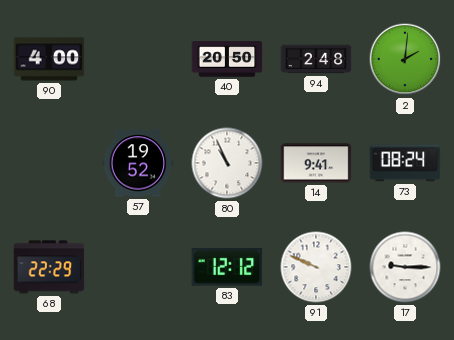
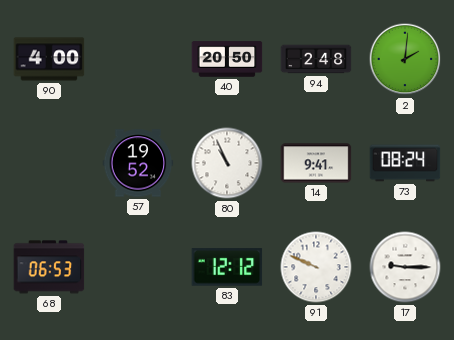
68: 22:29 -> 06:53 (49, 267)
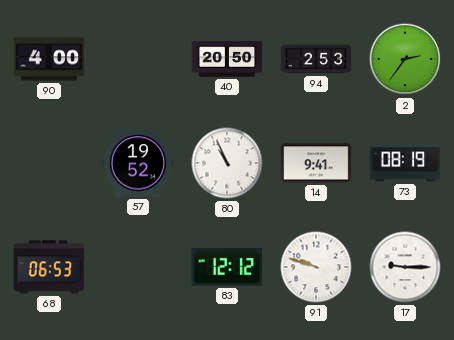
94: 2:48 -> 2:53 (316, 59)
2: 2:01 -> 2:36 (405, 59)
73: 08:24 -> 08:19 (405, 163)
91: 9:49 -> 9:48 (316, 267)
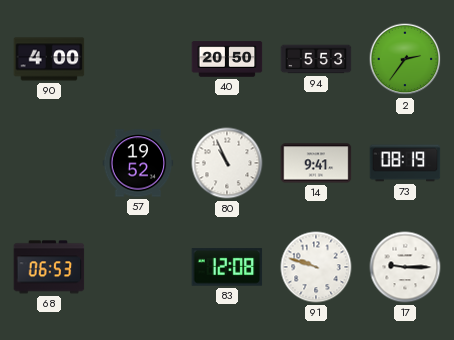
94: 2:53 -> 5:53 (316, 59)
83: 12:12 -> 12:08 (227, 267)
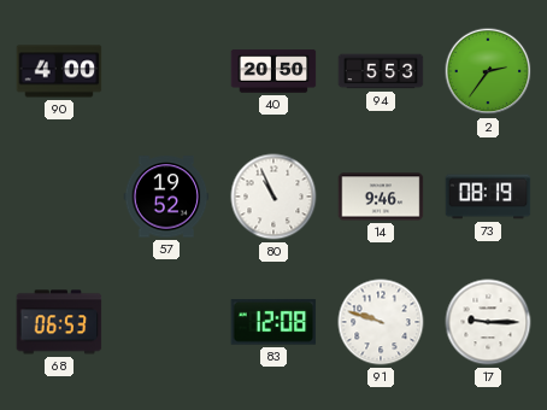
14: 9:41 -> 9:46 (381, 197)
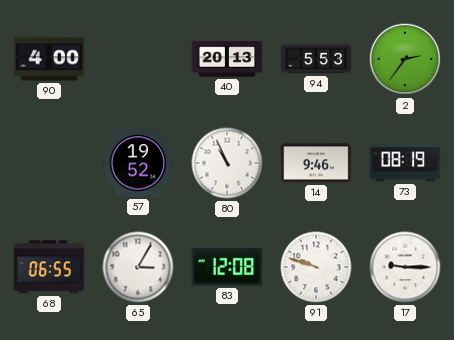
40: 20:50 -> 20:13 (227, 59)
68: 06:53 -> 06:55 (49, 267)
65: none -> 3:05 (138, 267)
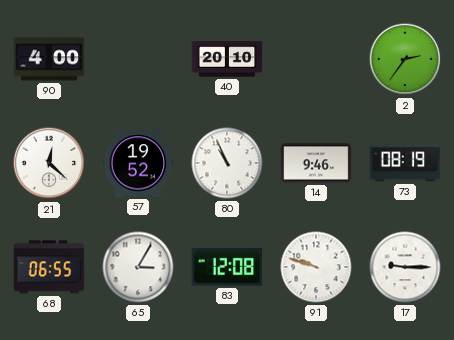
40: 20:13 -> 20:10 (227, 59)
94: 5:53 -> none (316, 59)
21: none -> 12:22 (49, 163)
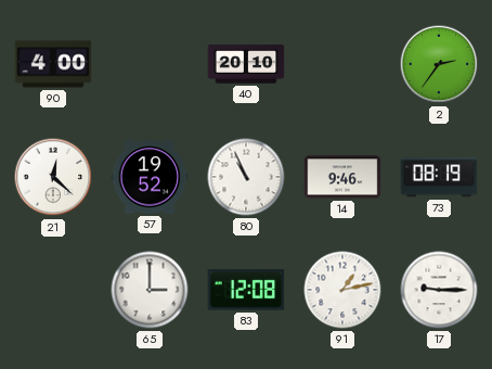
68: 06:55 -> none (49, 267)
65: 3:05 -> 3:00 (150, 290)
91: 9:48 -> 1:13 (342, 290)
